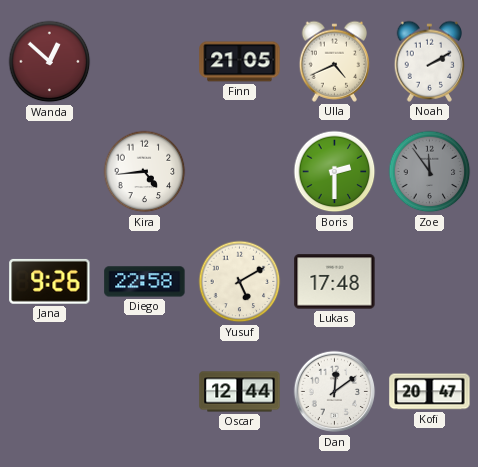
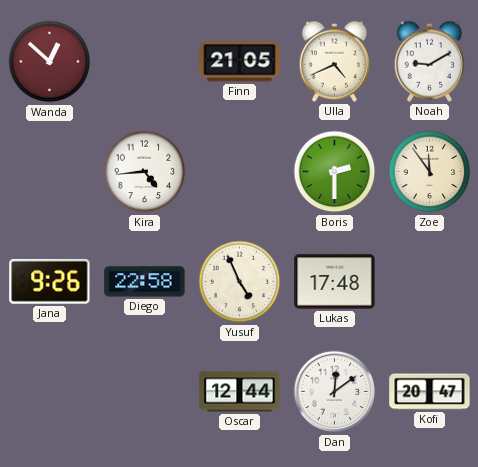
Noah: 2:10 -> 9:10 (430, 61)
Zoe dial: grey -> cream (430, 172)
Yusuf: 5:10 -> 4:56 (240, 282)
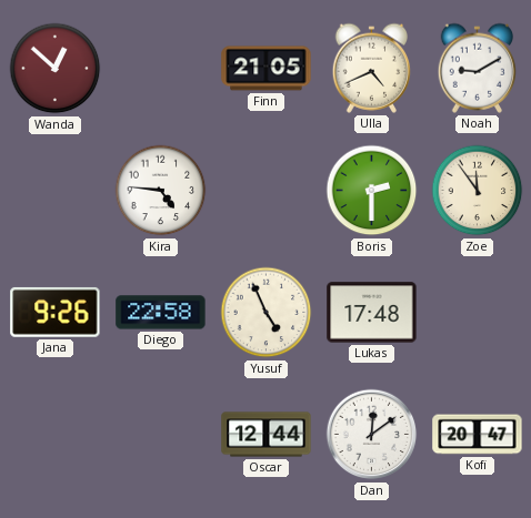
Kira: 4:44 -> 4:46 (161, 191)
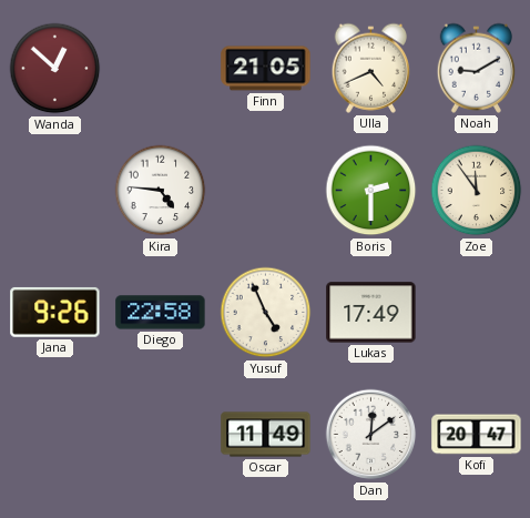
Lukas: 17:48 -> 17:49 (371, 313)
Oscar: 12:44 -> 11:49 (266, 435)
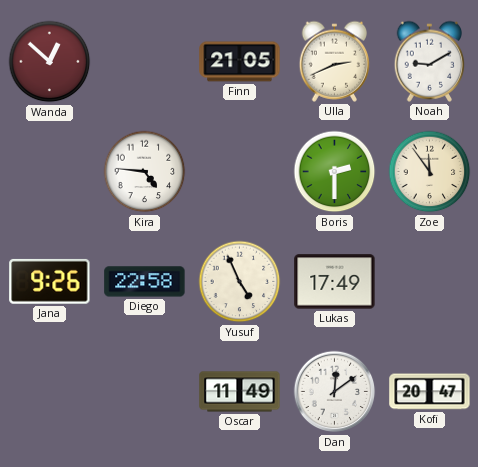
Ulla: 4:41 -> 2:41 (335, 61)
